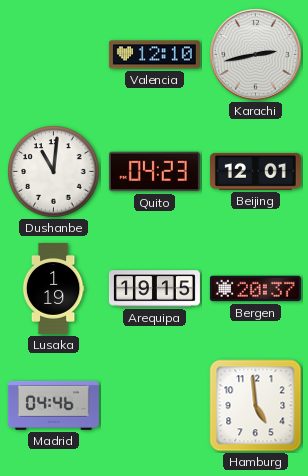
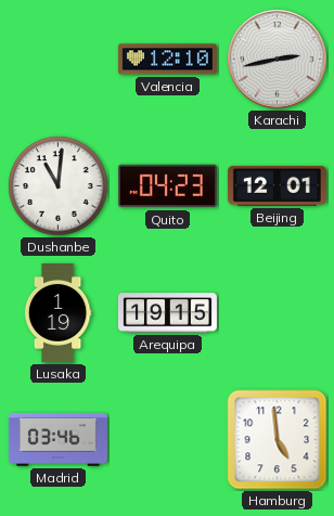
Bergen: 20:37 -> none (255, 289)
Madrid: 04:46 -> 03:46 (57, 439)
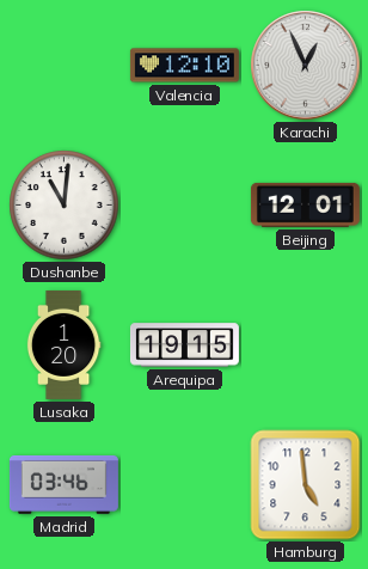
Karachi: 2:43 -> 12:56 (306, 66)
Quito: 04:23 -> none (167, 186)
Lusaka: 1:19 -> 1:20 (63, 344)
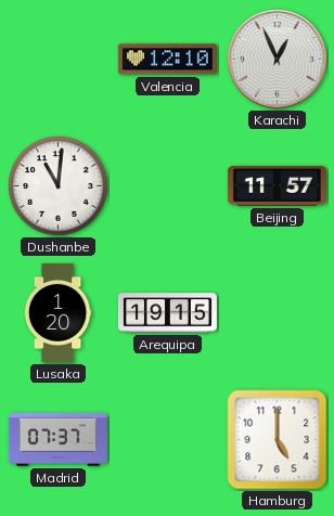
Beijing: 12:01 -> 11:57 (277, 185)
Madrid: 03:46 -> 07:37 (57, 439)
Hamburg: 4:59 -> 5:00 (278, 440)
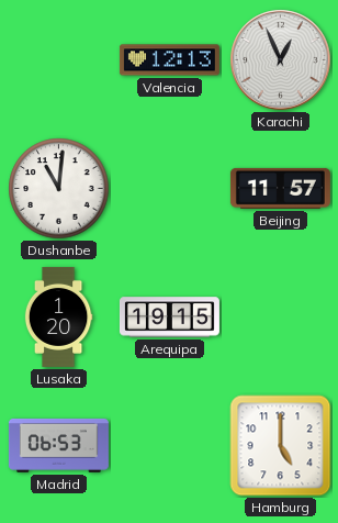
Valencia: 12:10 -> 12:13 (169, 60)
Madrid: 07:37 -> 06:53 (58, 445)
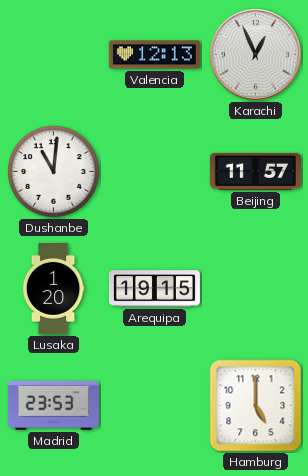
Madrid: 06:53 -> 23:53 (53, 405)
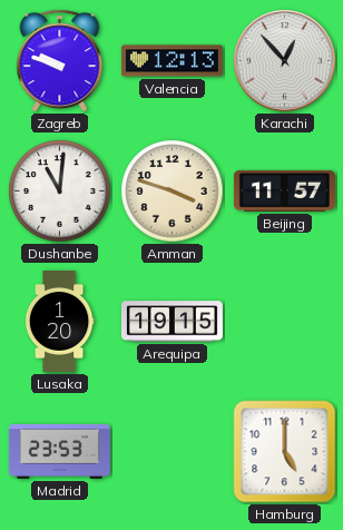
Zagreb: none -> 9:48 (60, 61)
Karachi: 12:56 -> 12:53 (285, 61)
Amman: none -> 3:48 (173, 192)
